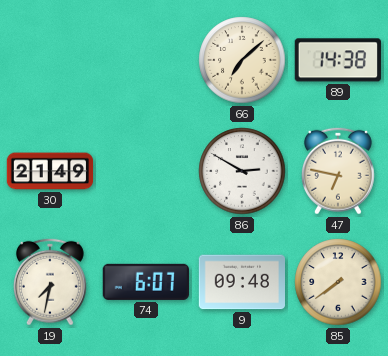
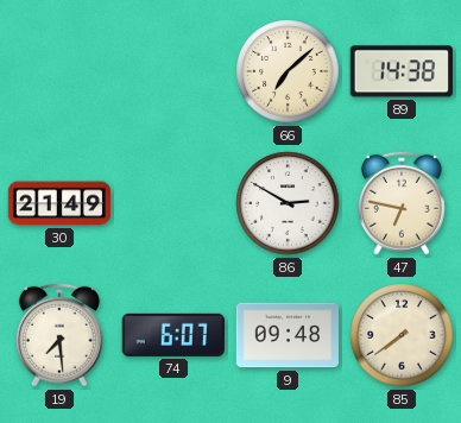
19: 7:32 -> 7:29 (59, 335)
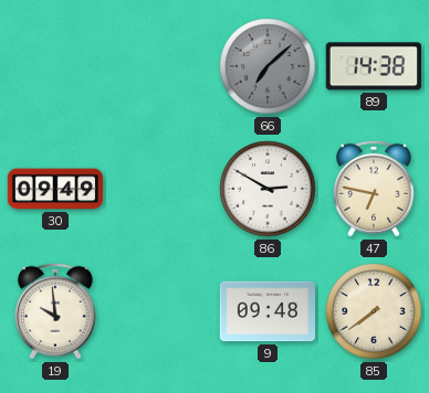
66 dial: cream -> grey (268, 66)
30: 21:49 -> 09:49 (55, 189)
19: 7:29 -> 9:59 (55, 311)
74: 6:07 -> none (173, 335)
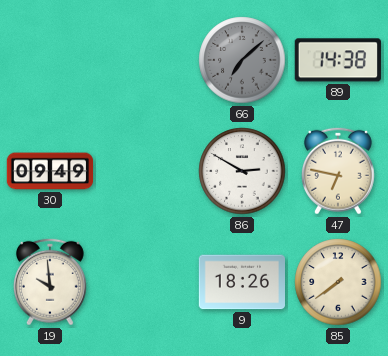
9: 09:48 -> 18:26 (241, 282)
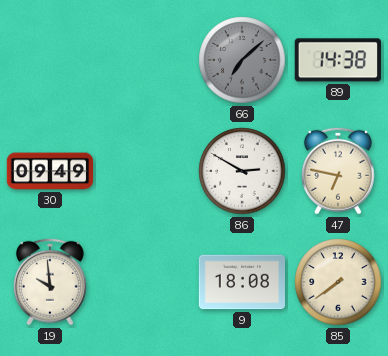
9: 18:26 -> 18:08 (241, 282)
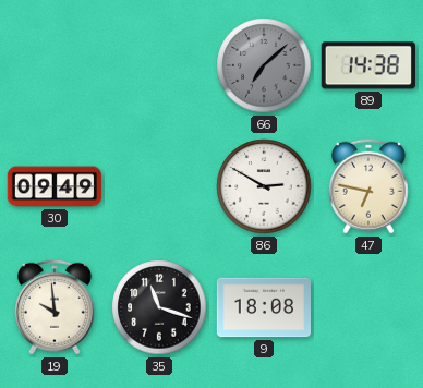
35: none -> 11:18 (159, 307)
85: 7:39 -> none (338, 282)
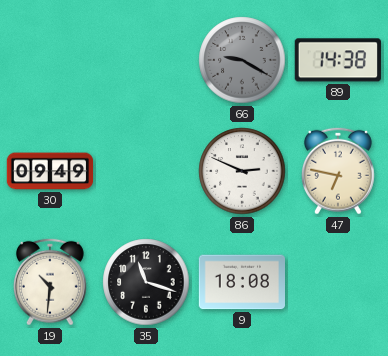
66: 7:08 -> 9:20 (242, 60)
86: 2:50 -> 2:49 (242, 171)
19: 9:59 -> 10:31 (50, 282)
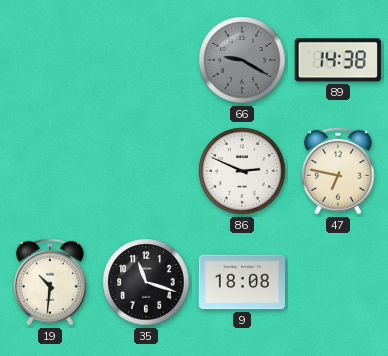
30: 09:49 -> none (50, 171)
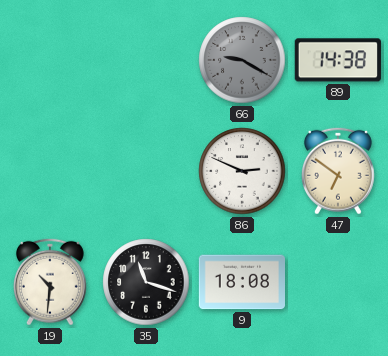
47: 6:47 -> 6:51 (338, 171)
